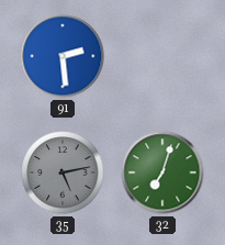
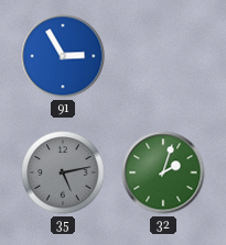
91: 2:29 -> 2:55 (63, 56)
32: 7:03 -> 2:03 (163, 172)
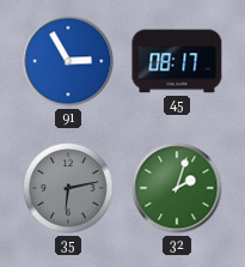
45: none -> 08:17 (177, 61)
35: 5:13 -> 6:13 (68, 188)
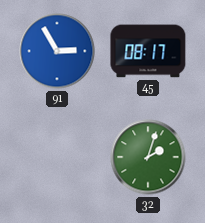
35: 6:13 -> none (68, 188)
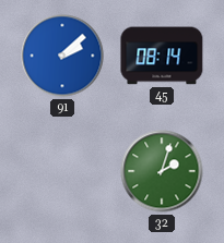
91: 2:55 -> 2:08 (62, 56)
45: 08:17 -> 08:14 (162, 56)
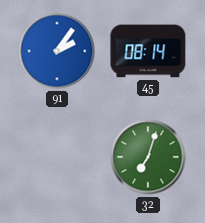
91: 2:08 -> 2:06 (57, 51)
32: 2:03 -> 7:03 (148, 157)
